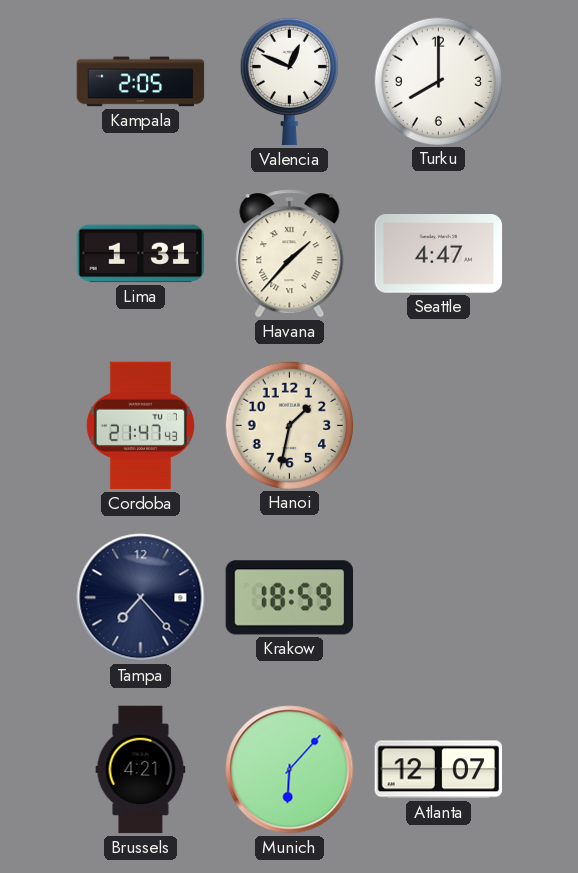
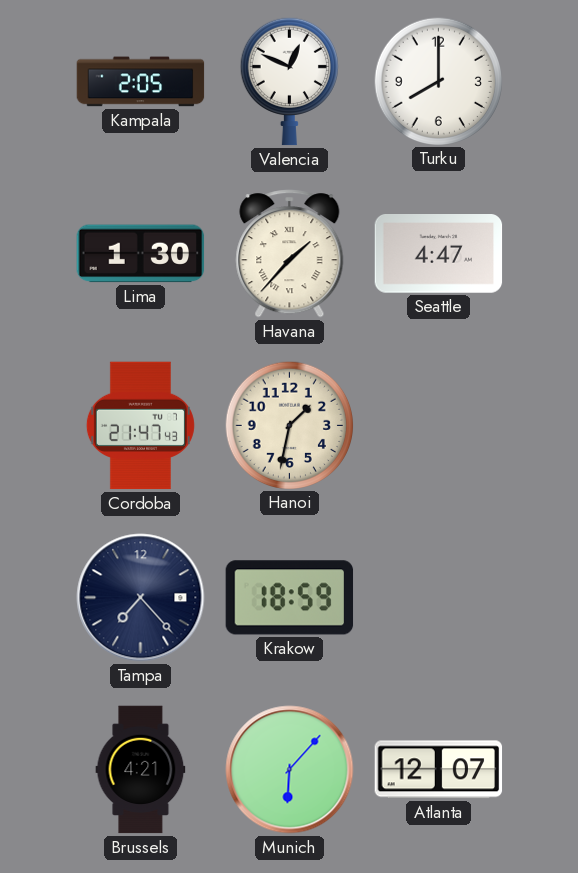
Lima: 1:31 -> 1:30 (141, 254)
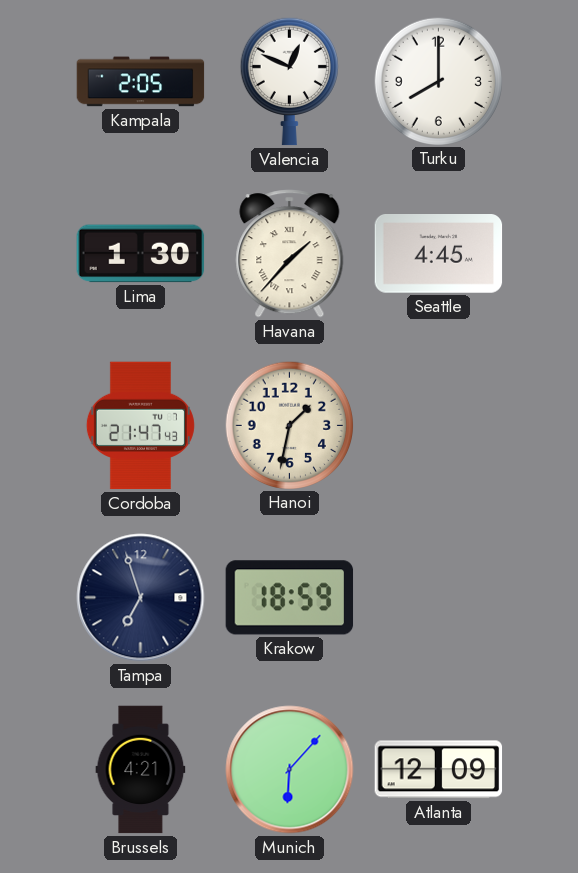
Seattle: 4:47 -> 4:45 (439, 254)
Tampa: 7:23 -> 6:57 (141, 598)
Atlanta: 12:07 -> 12:09 (439, 770)
